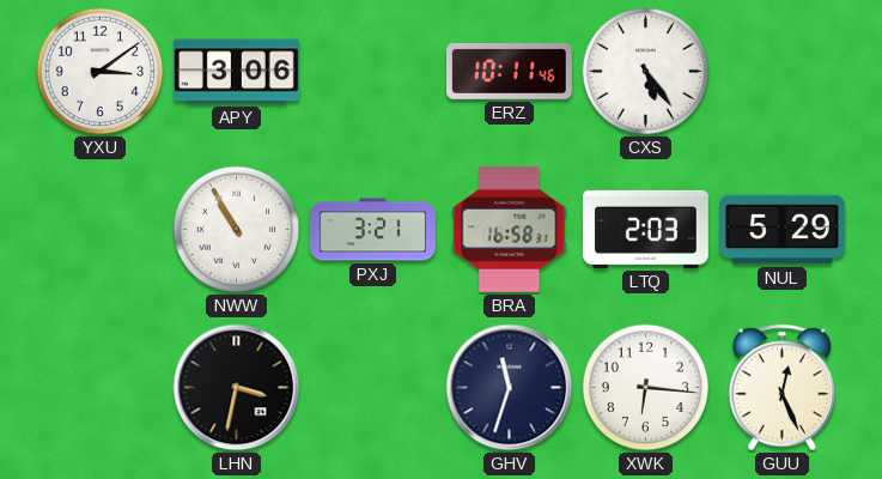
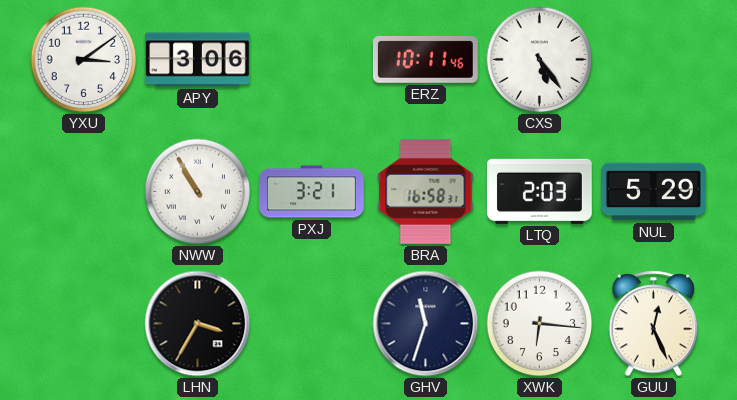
LHN: 3:32 -> 3:35 (198, 324)
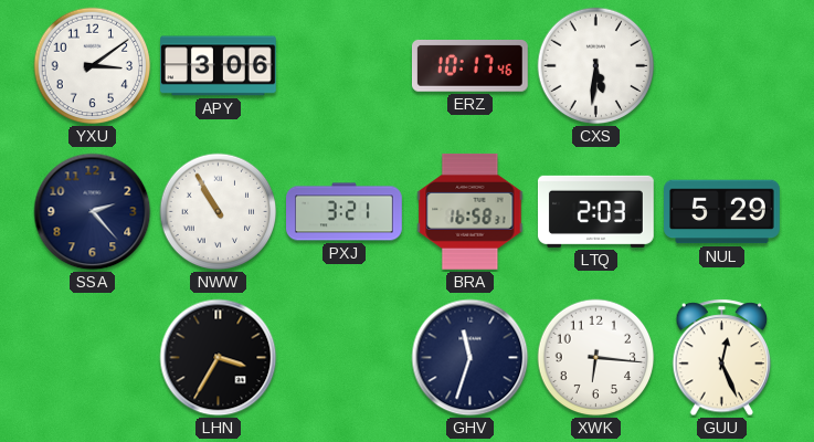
ERZ: 10:11 -> 10:17 (469, 66)
CXS: 5:24 -> 5:31 (596, 66)
SSA: none -> 2:23 (93, 212)
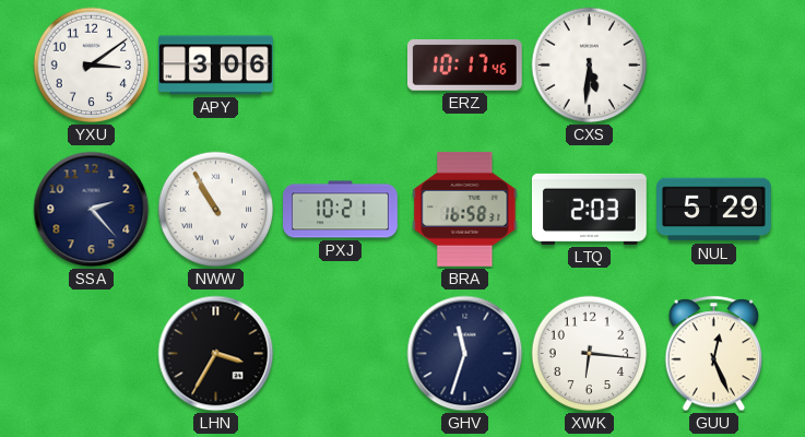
PXJ: 3:21 -> 10:21 (341, 210)
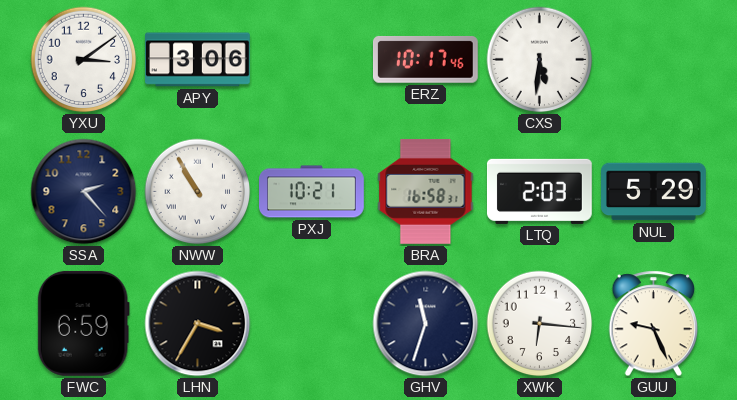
FWC: none -> 6:59 (83, 323)
GUU: 12:26 -> 9:26 (654, 324)
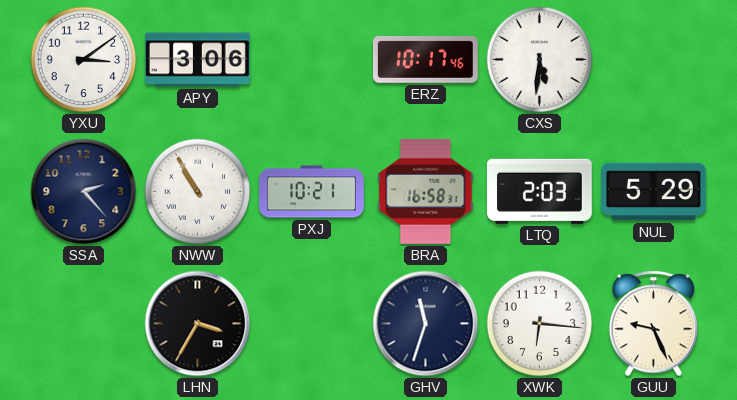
FWC: 6:59 -> none (83, 323)
